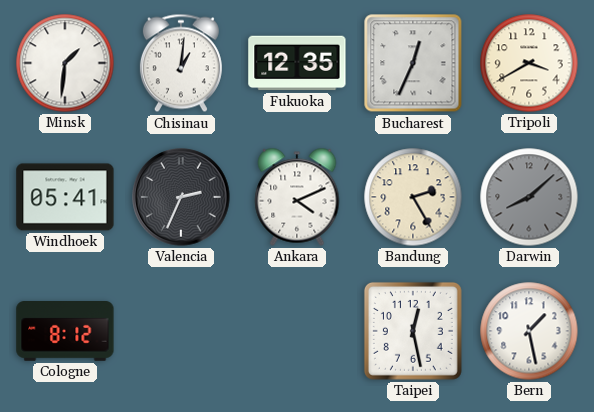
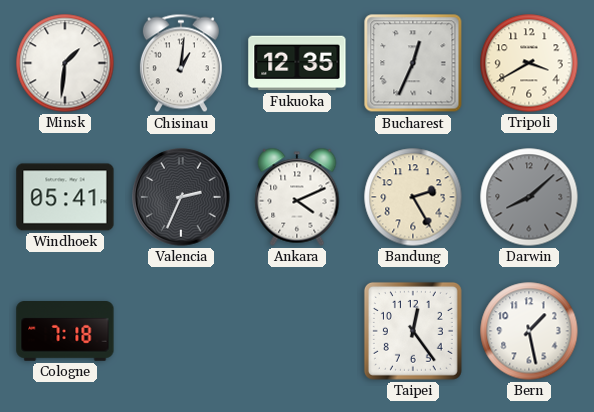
Cologne: 8:12 -> 7:18 (65, 332)
Taipei: 12:28 -> 12:24 (413, 331)
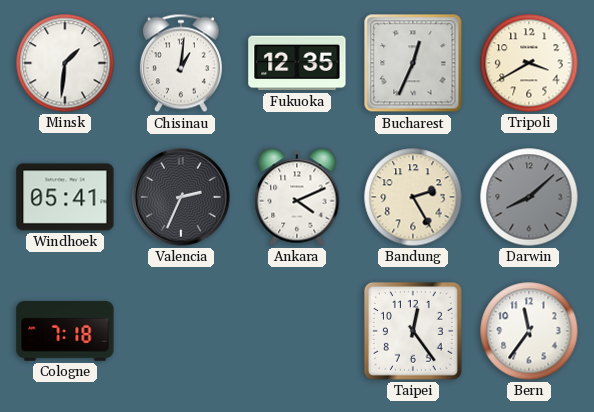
Bern: 1:28 -> 11:36 (529, 331)
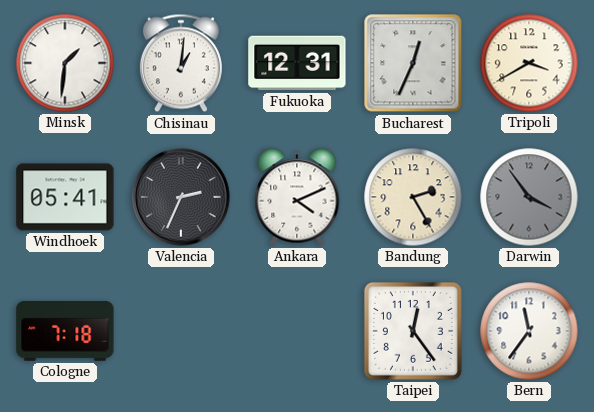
Fukuoka: 12:35 -> 12:31 (297, 63)
Darwin: 8:08 -> 3:54 (529, 197)
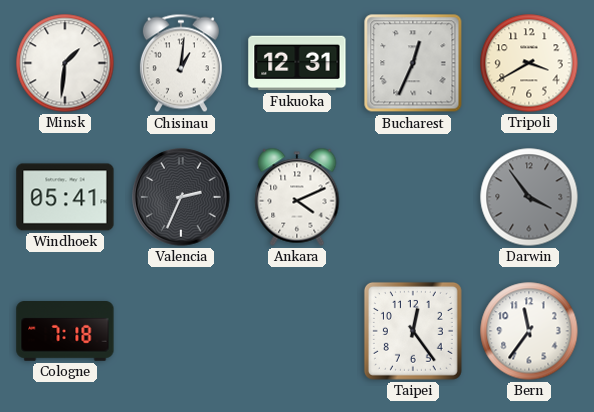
Bandung: 2:25 -> none (413, 197)
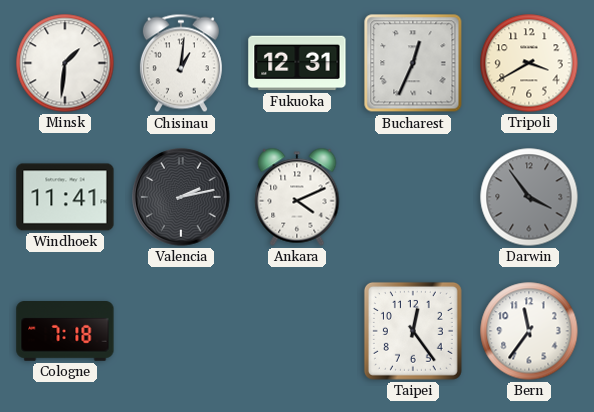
Windhoek: 05:41 -> 11:41 (65, 197)
Valencia: 2:34 -> 2:13 (181, 197)
